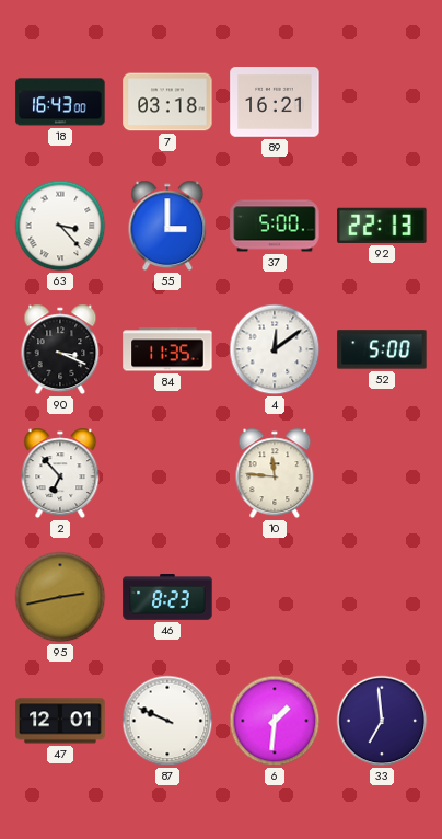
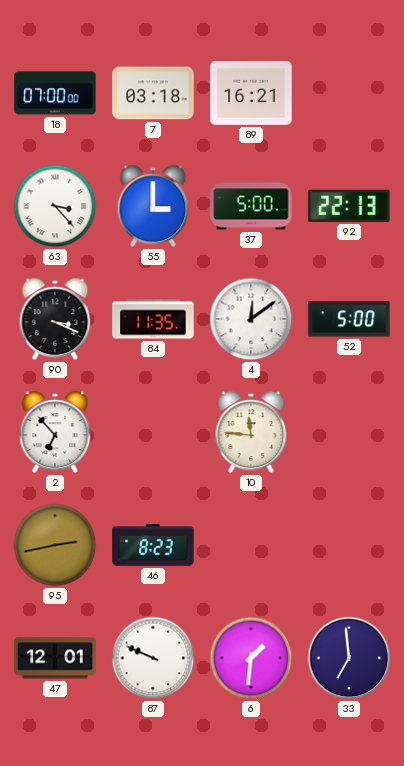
18: 16:43 -> 07:00 (55, 93)
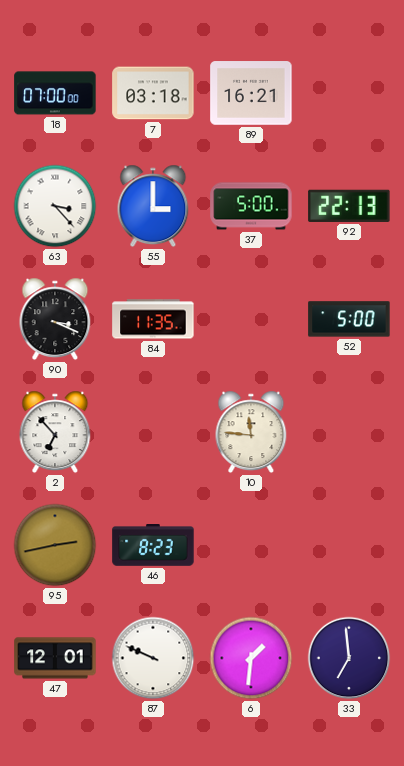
4: 12:09 -> none (251, 319)
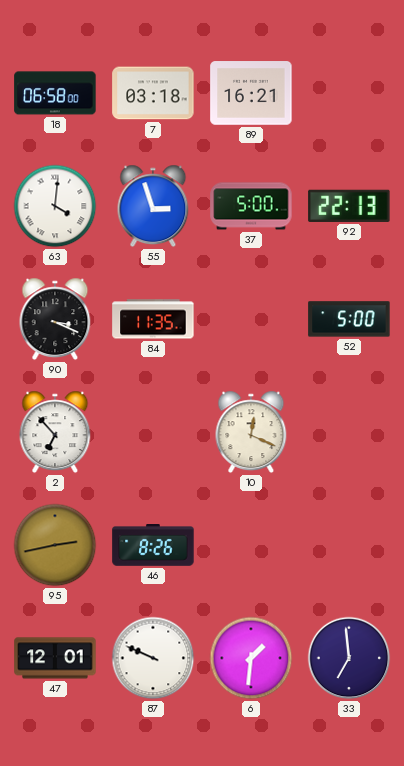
18: 07:00 -> 06:58 (55, 93)
63: 3:23 -> 4:01 (55, 206)
55: 3:00 -> 2:57 (153, 206)
10: 11:46 -> 12:19 (251, 432)
46: 8:23 -> 8:26 (153, 545)
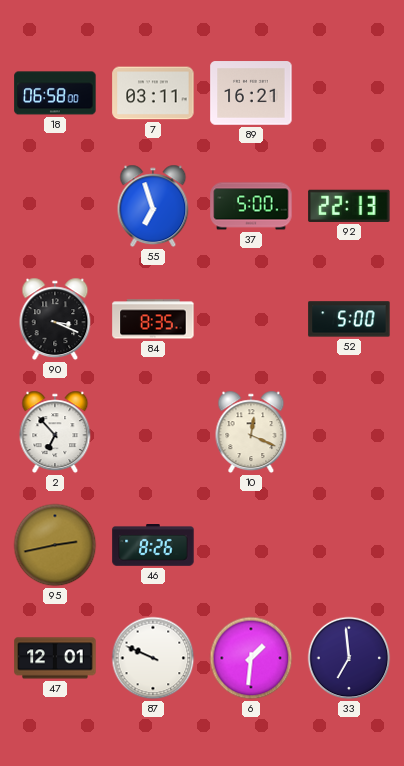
7: 03:18 -> 03:11 (153, 93)
63: 4:01 -> none (55, 206)
55: 2:57 -> 6:57 (153, 206)
84: 11:35 -> 8:35 (153, 319)
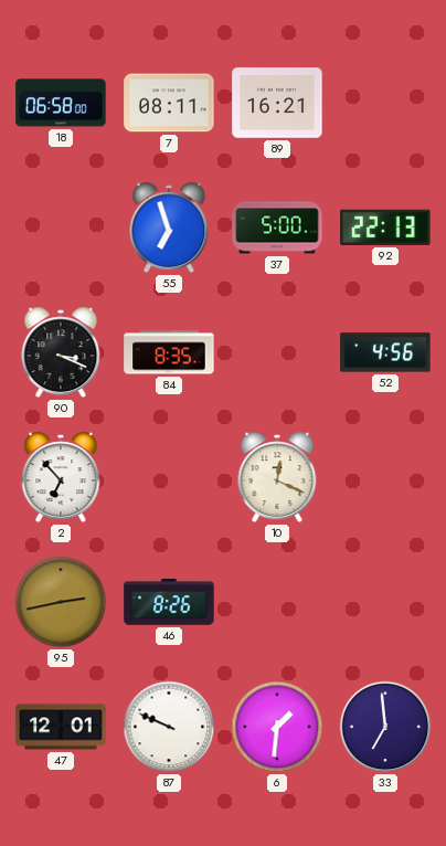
7: 03:11 -> 08:11 (169, 103)
52: 5:00 -> 4:56 (385, 352)
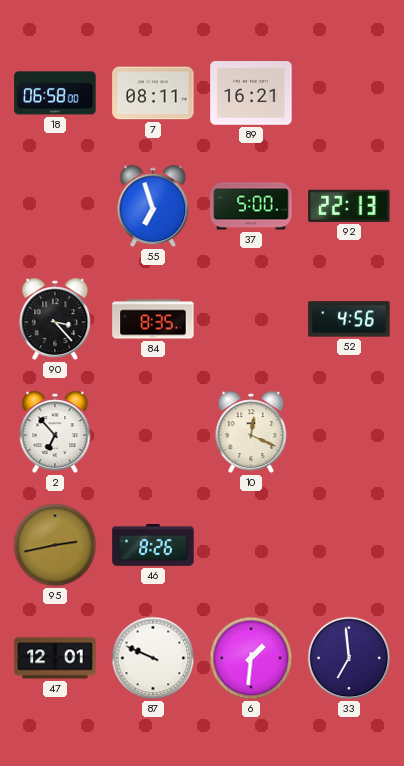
90: 3:19 -> 3:23 (55, 319)
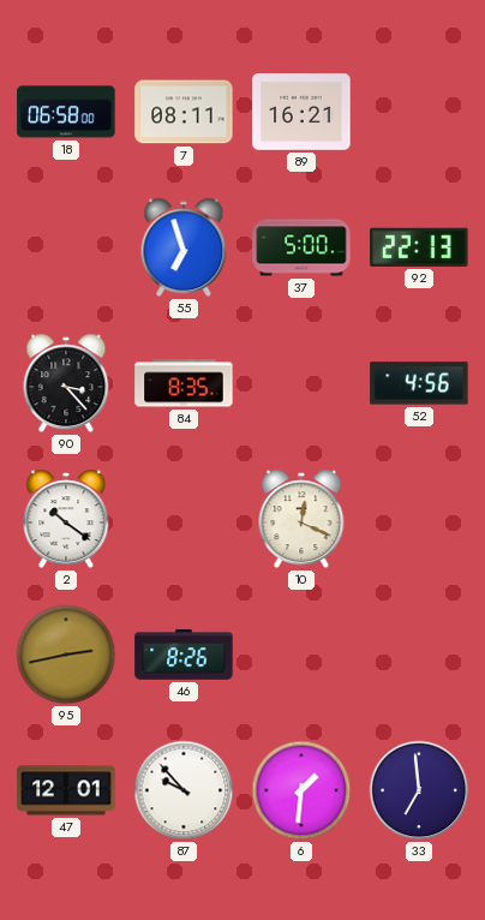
2: 6:53 -> 10:21 (66, 519)
87: 9:49 -> 9:53 (184, 790)
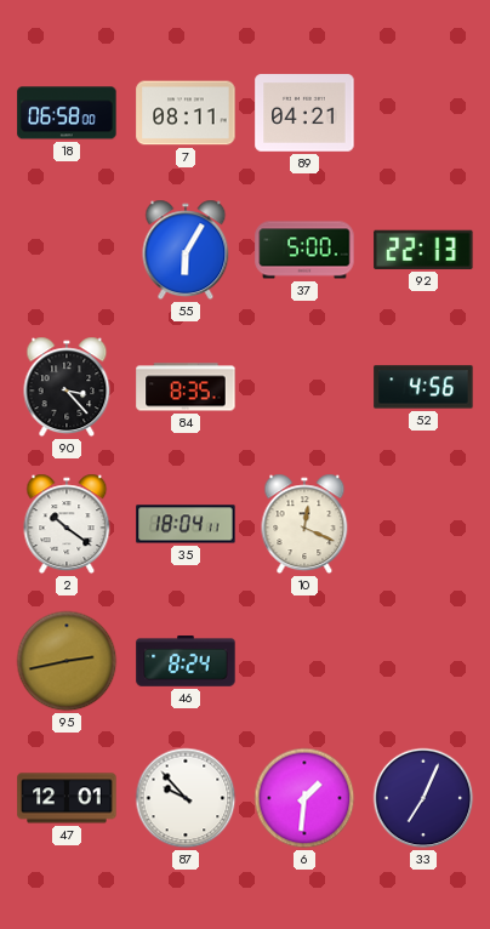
89: 16:21 -> 04:21 (304, 113)
55: 6:57 -> 6:05 (186, 250)
35: none -> 18:04 (186, 524)
46: 8:26 -> 8:24 (186, 661)
33: 6:59 -> 7:04 (423, 798)
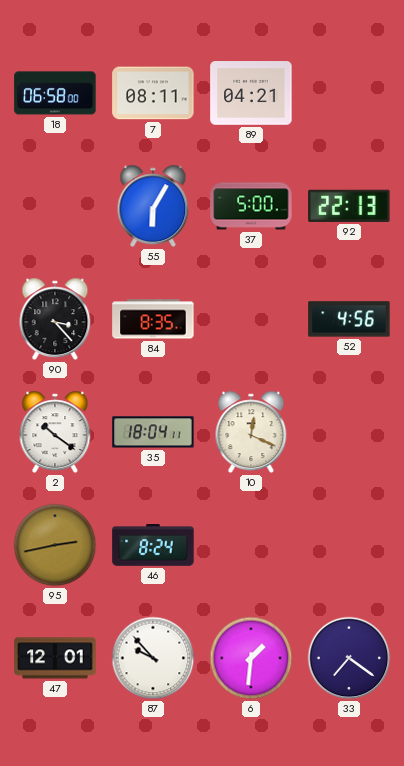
33: 7:04 -> 7:21 (349, 658)
